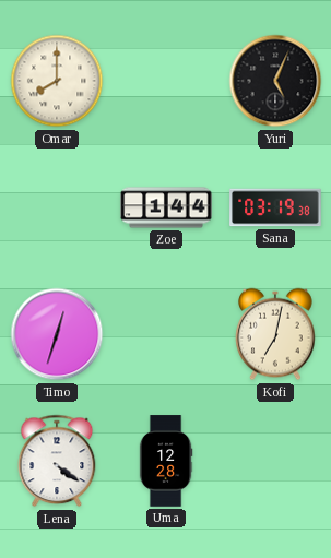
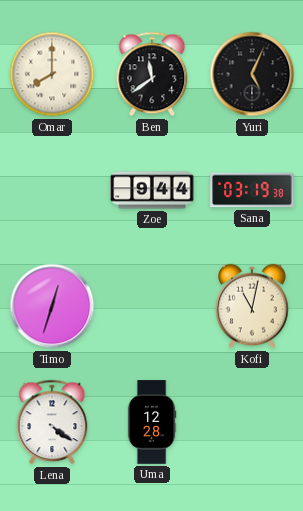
Ben: none -> 11:39 (152, 74)
Zoe: 1:44 -> 9:44 (152, 190)
Kofi: 7:02 -> 11:02 (252, 306)
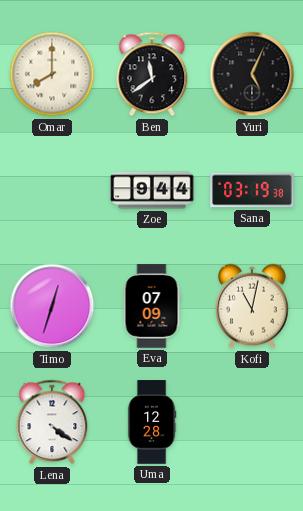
Eva: none -> 07:09 (152, 306)
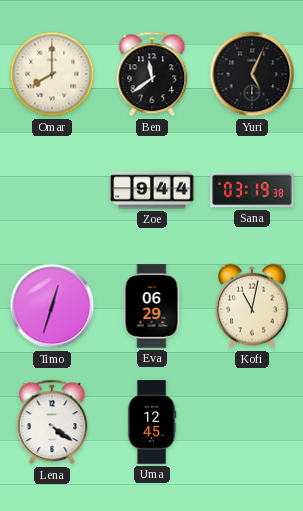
Eva: 07:09 -> 06:29 (152, 306)
Uma: 12:28 -> 12:45 (152, 422)
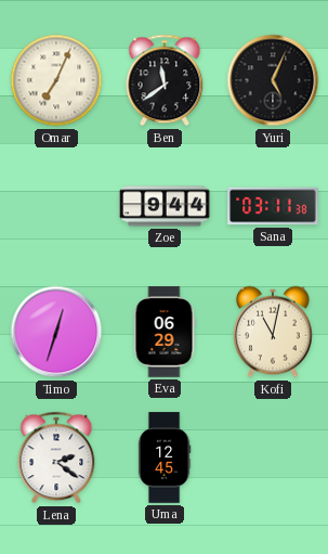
Omar: 8:00 -> 7:04 (56, 80)
Sana: 03:19 -> 03:11 (273, 206)
Lena: 4:21 -> 2:21 (56, 458)
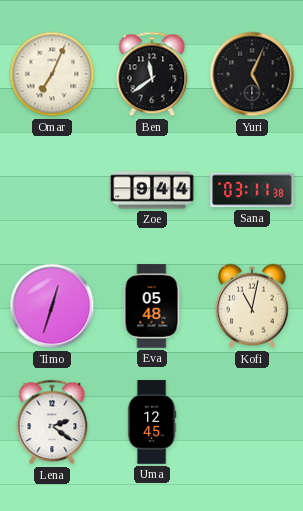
Eva: 06:29 -> 05:48 (152, 306)
